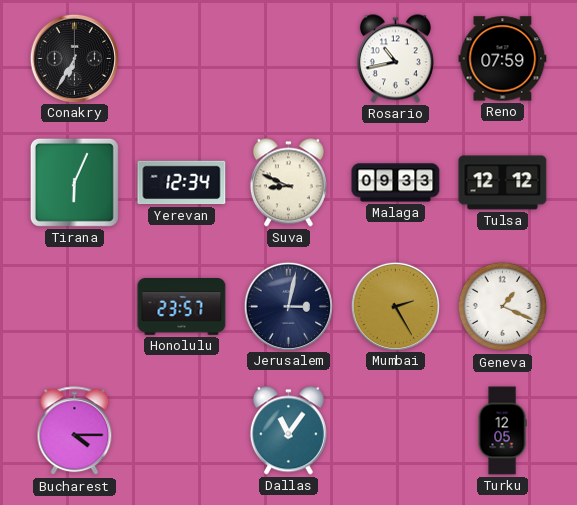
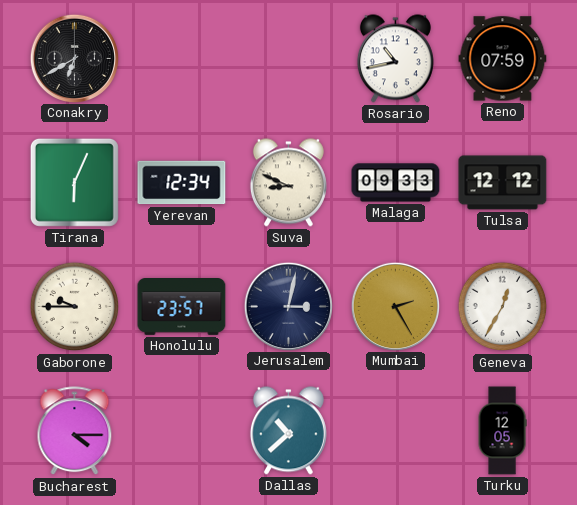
Conakry: 6:35 -> 6:40 (74, 58)
Gaborone: none -> 9:45 (75, 307)
Geneva: 1:19 -> 12:35 (503, 307)
Dallas: 11:06 -> 10:38 (288, 431)
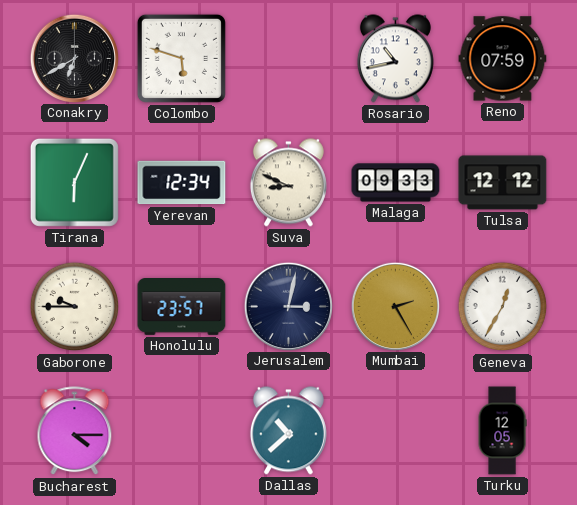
Colombo: none -> 5:48 (181, 58)
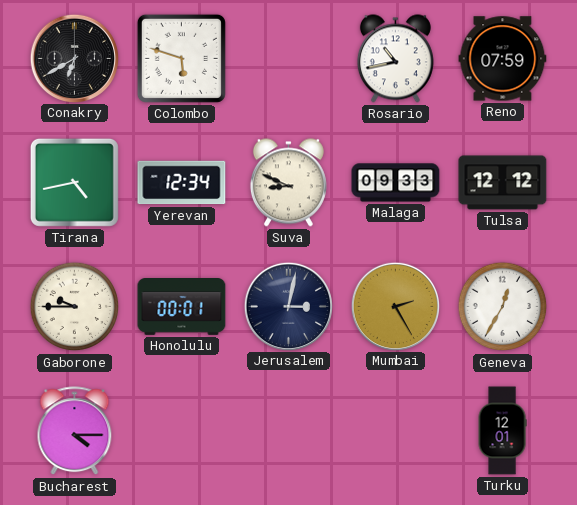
Tirana: 6:04 -> 4:43 (74, 182)
Honolulu: 23:57 -> 00:01 (182, 307)
Dallas: 10:38 -> none (288, 431)
Turku: 12:05 -> 12:01 (502, 431)
